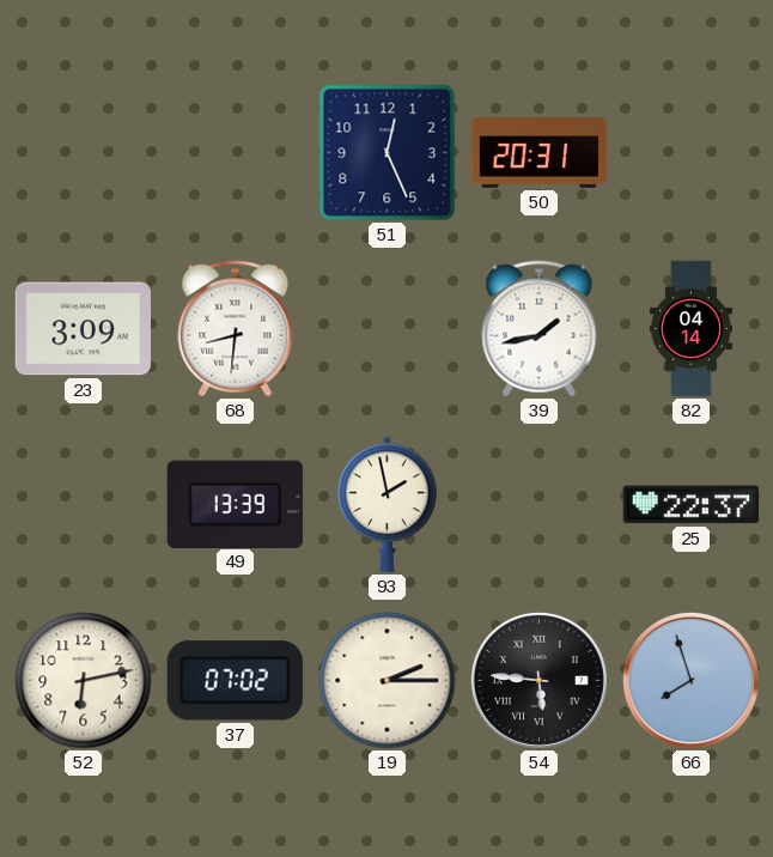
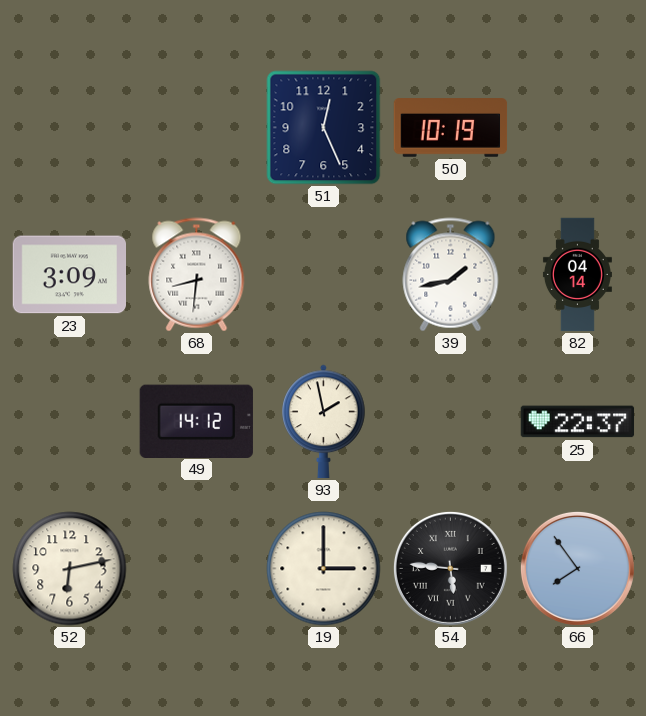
50: 20:31 -> 10:19 (451, 128)
49: 13:39 -> 14:12 (196, 421)
37: 07:02 -> none (235, 681)
19: 2:15 -> 3:00 (324, 569)
66: 7:57 -> 7:54 (577, 568)
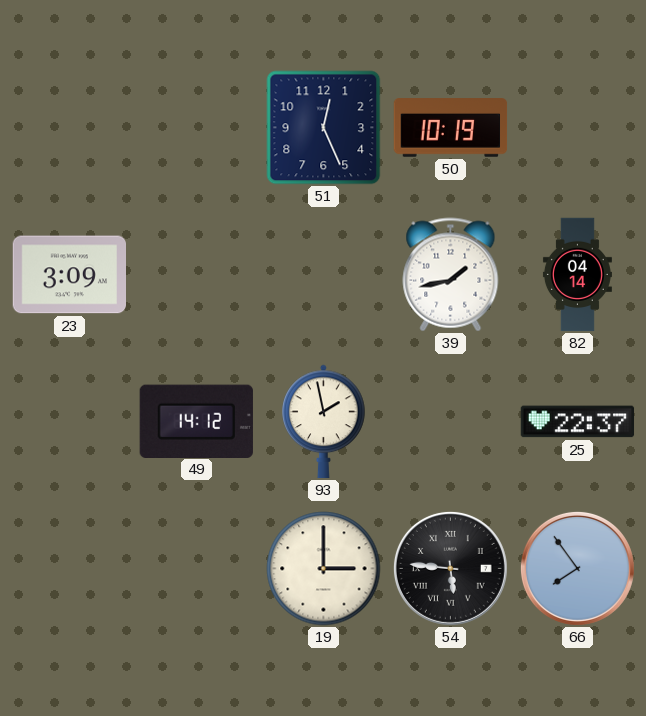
68: 8:31 -> none (197, 275)
52: 6:13 -> none (70, 569)
